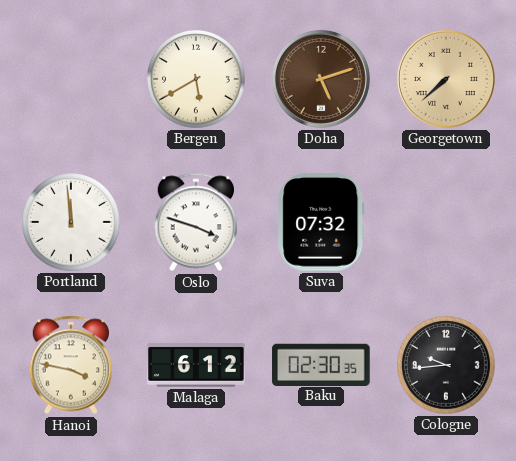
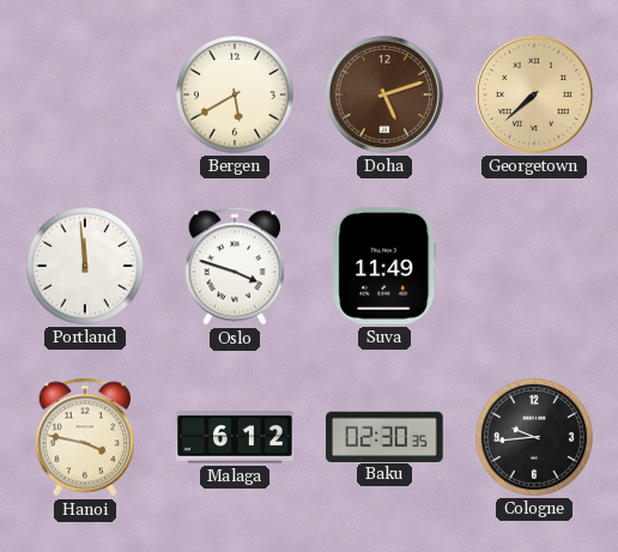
Suva: 07:32 -> 11:49 (384, 266)
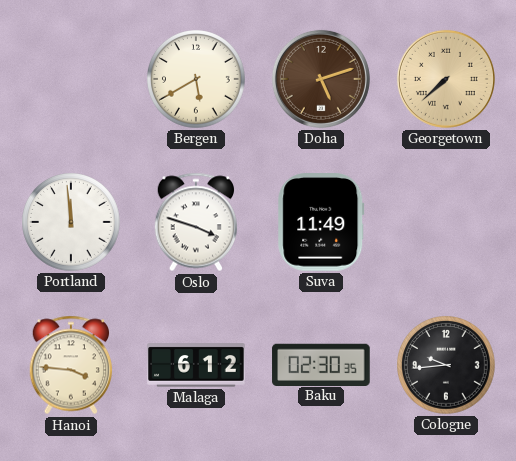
Hanoi: 3:47 -> 3:46 (71, 365)
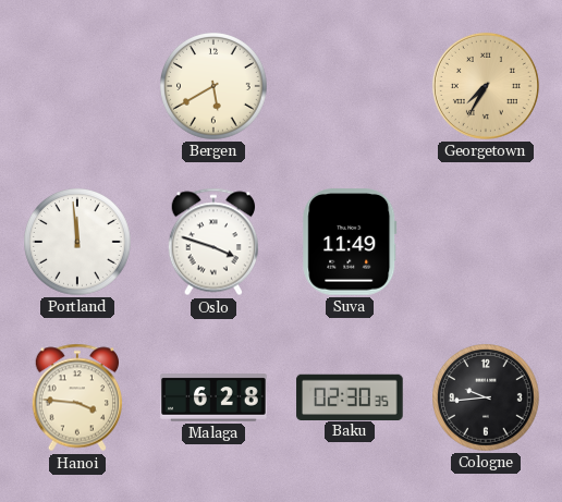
Doha: 5:12 -> none (321, 79)
Georgetown: 7:38 -> 7:35 (486, 86)
Malaga: 6:12 -> 6:28 (213, 397)
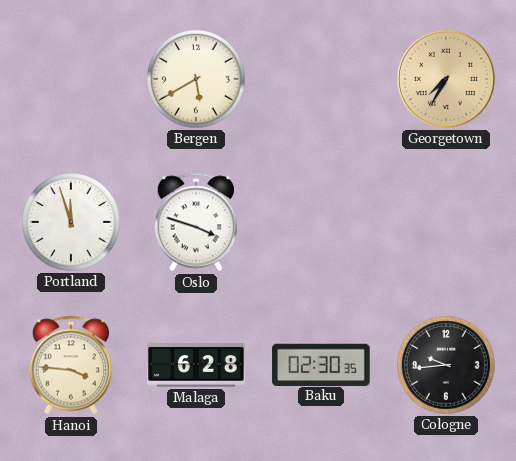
Portland: 11:59 -> 11:57 (72, 223)
Suva: 11:49 -> none (350, 242)
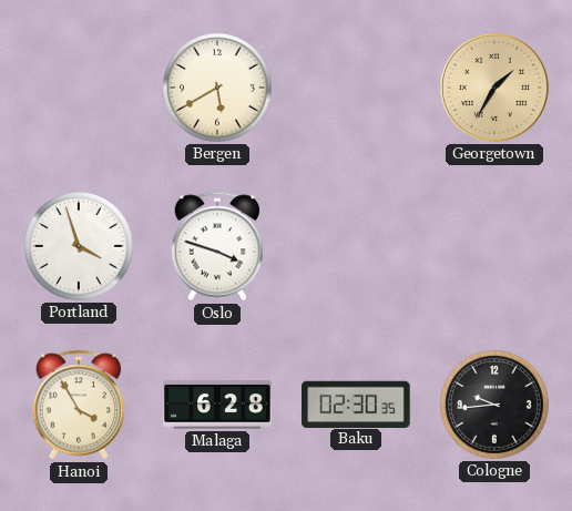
Georgetown: 7:35 -> 1:35 (494, 88)
Portland: 11:57 -> 3:57 (80, 247)
Hanoi: 3:46 -> 3:55 (79, 405)
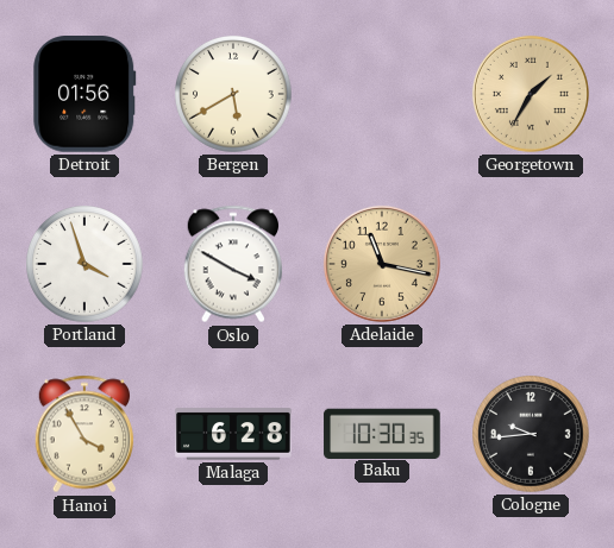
Detroit: none -> 01:56 (84, 94)
Oslo: 3:48 -> 3:50 (233, 264)
Adelaide: none -> 11:17 (382, 264)
Baku: 02:30 -> 10:30 (382, 433)
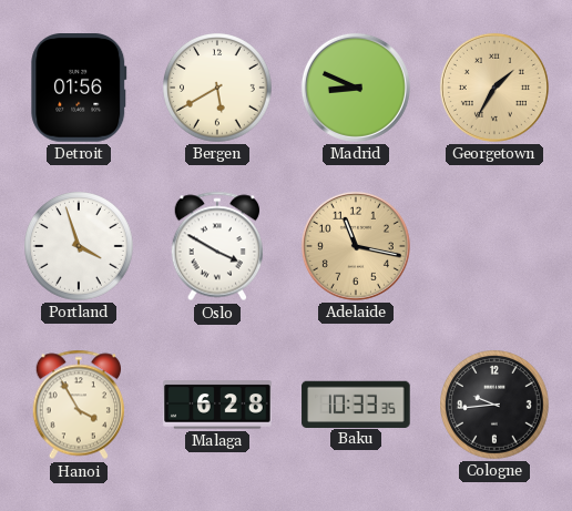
Madrid: none -> 8:49 (356, 88)
Baku: 10:30 -> 10:33 (356, 403)
